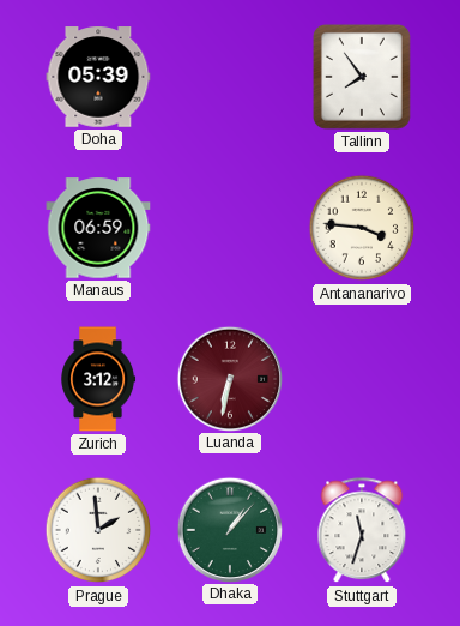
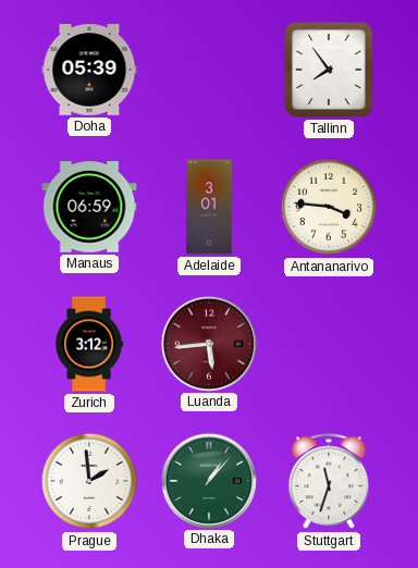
Adelaide: none -> 3:01 (209, 207)
Luanda: 6:32 -> 5:44 (208, 343)
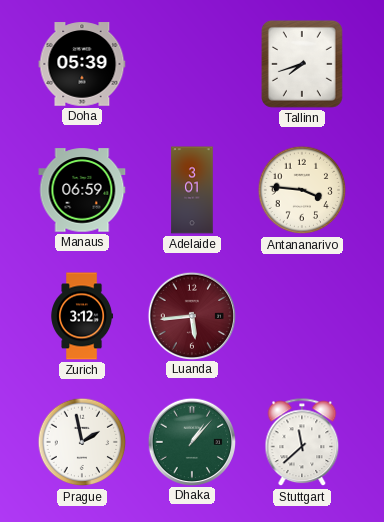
Tallinn: 7:54 -> 7:42 (302, 64)
Prague: 1:59 -> 1:58 (82, 442)
Stuttgart: 11:33 -> 11:38 (302, 443)
